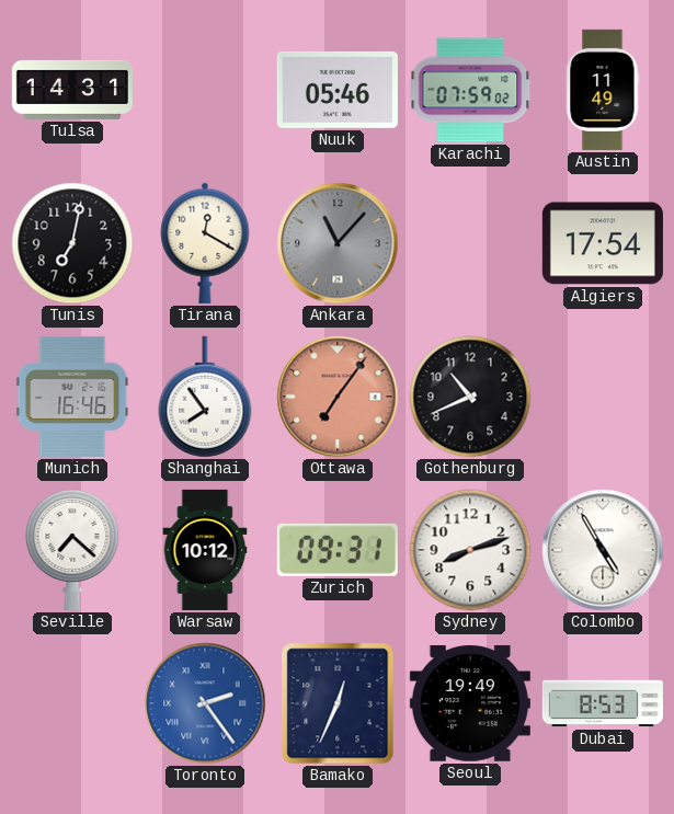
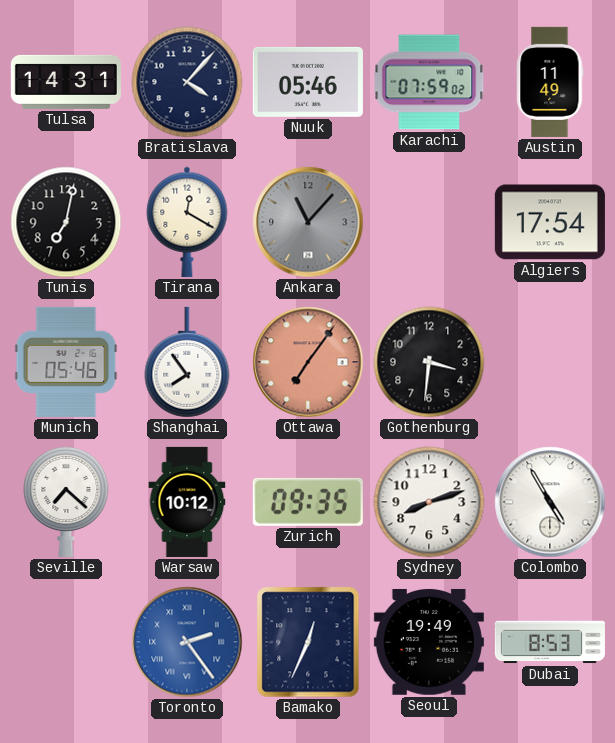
Bratislava: none -> 4:07 (187, 82)
Munich: 16:46 -> 05:46 (66, 362)
Gothenburg: 10:41 -> 3:31 (429, 362)
Zurich: 09:31 -> 09:35 (308, 502)
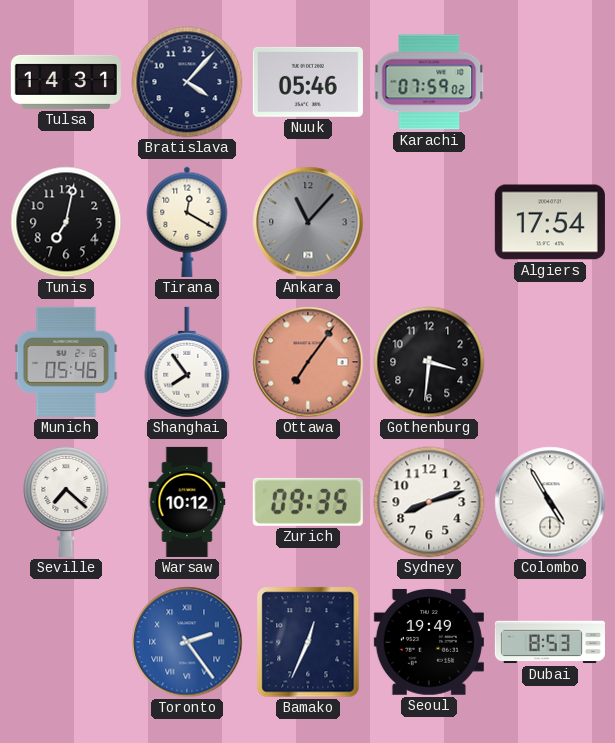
Austin: 11:49 -> none (550, 82)
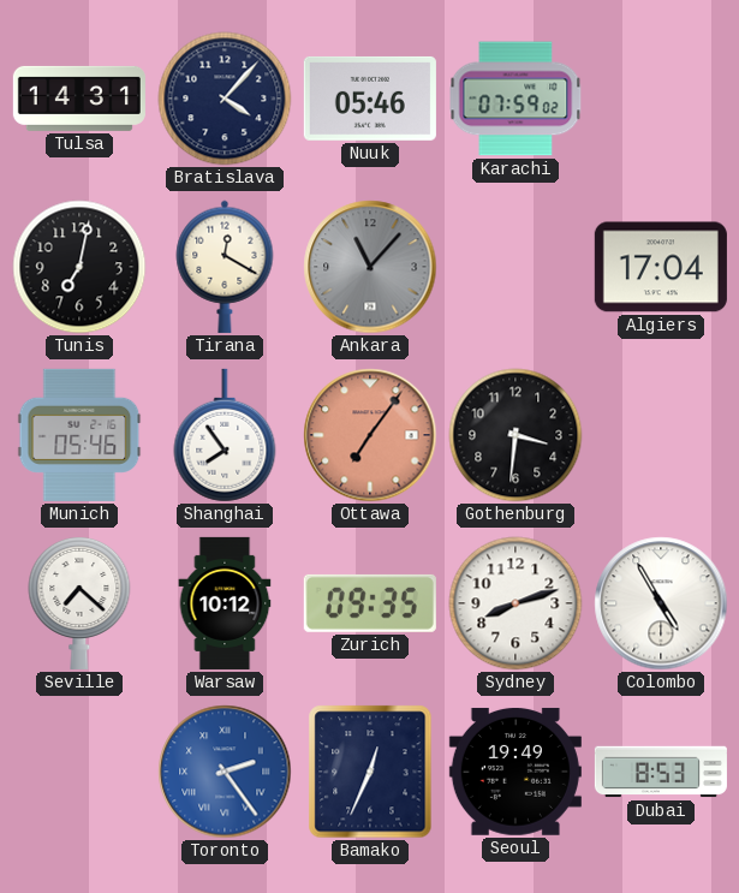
Algiers: 17:54 -> 17:04 (661, 267)
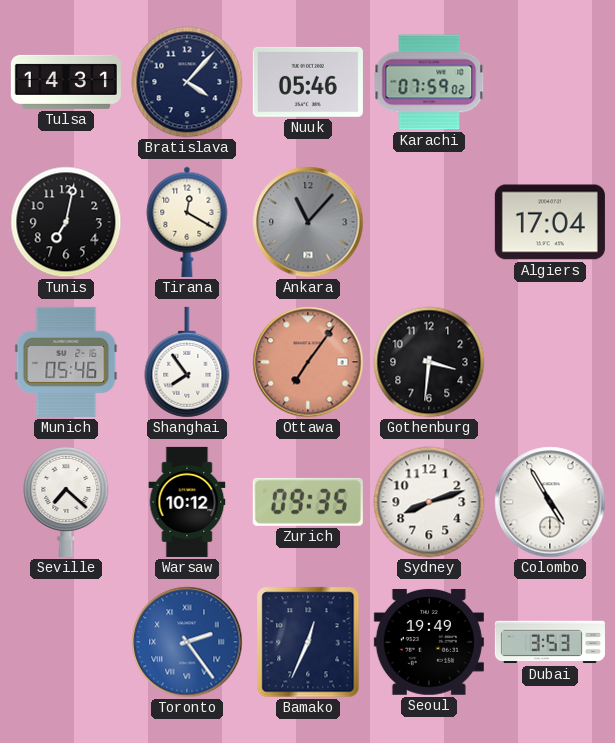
Dubai: 8:53 -> 3:53 (550, 642)
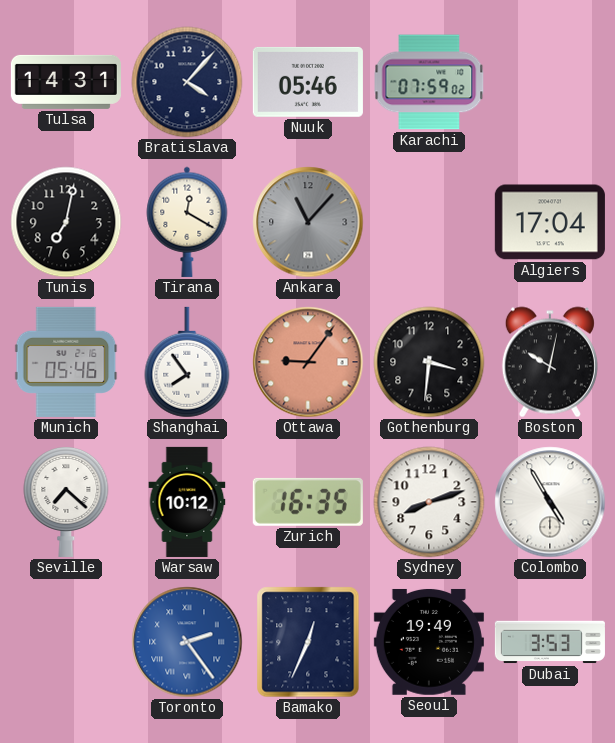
Ottawa: 7:06 -> 9:06 (308, 362)
Boston: none -> 10:02 (550, 362)
Zurich: 09:35 -> 16:35 (308, 502)
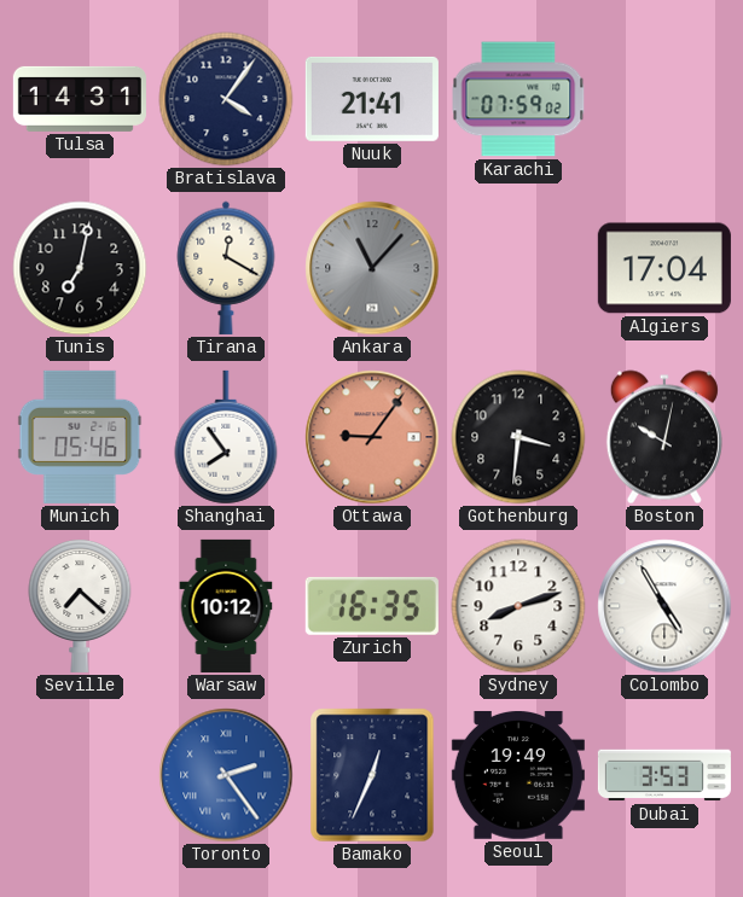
Bratislava: 4:07 -> 4:06 (226, 99)
Nuuk: 05:46 -> 21:41 (372, 99)
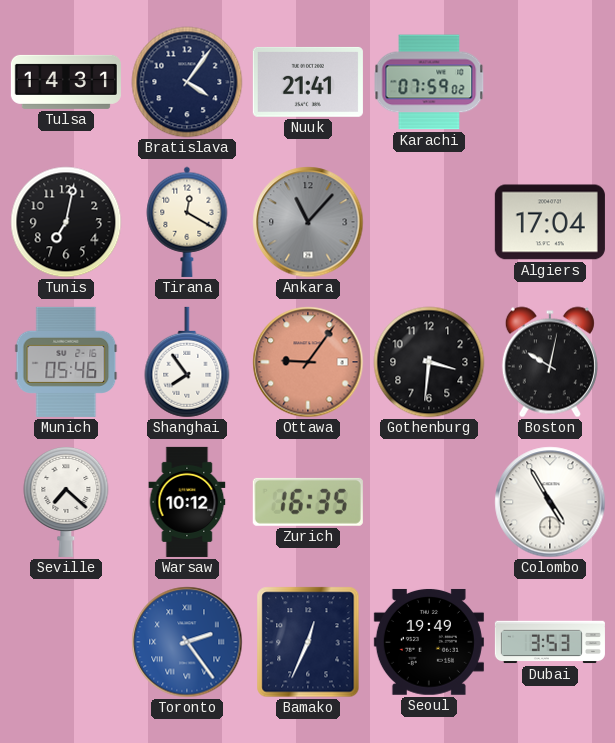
Sydney: 8:12 -> none (518, 606)
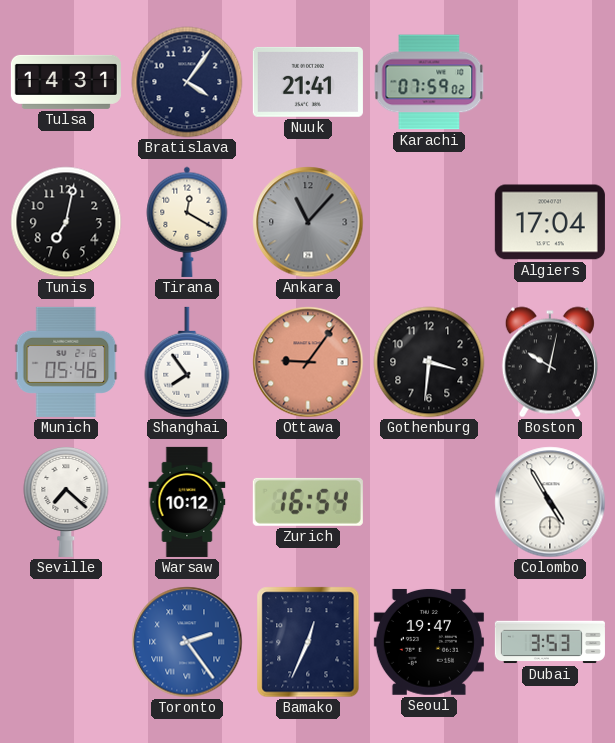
Zurich: 16:35 -> 16:54 (308, 502)
Seoul: 19:49 -> 19:47 (429, 642)
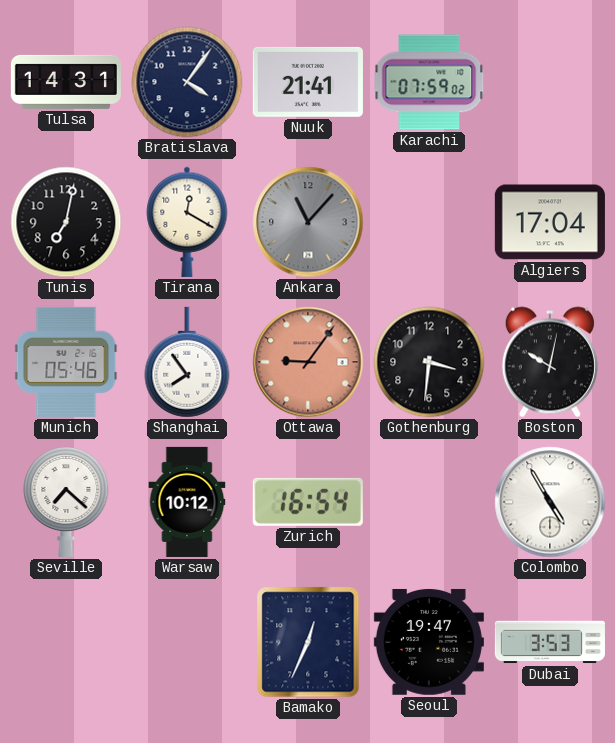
Toronto: 2:24 -> none (187, 642)
